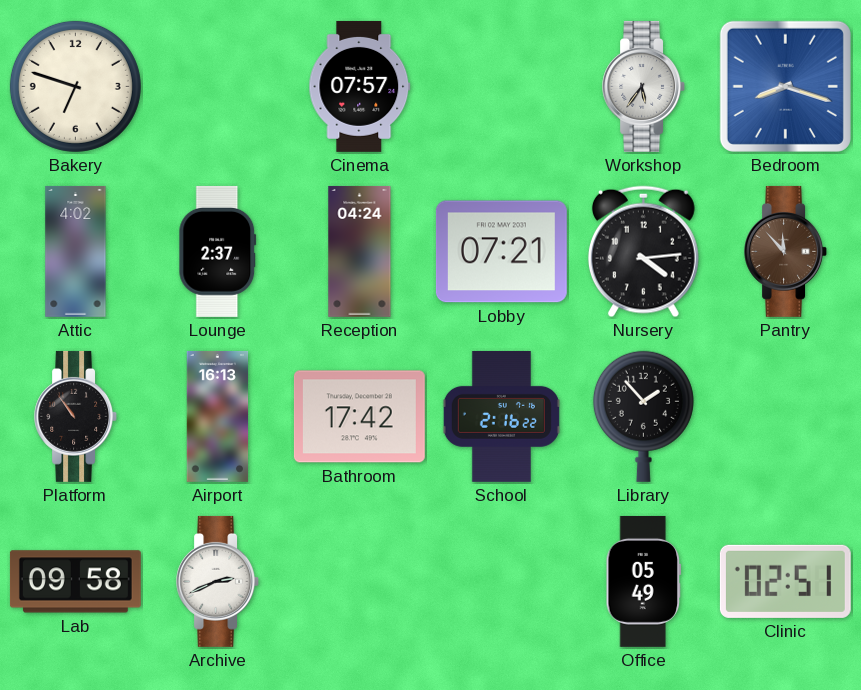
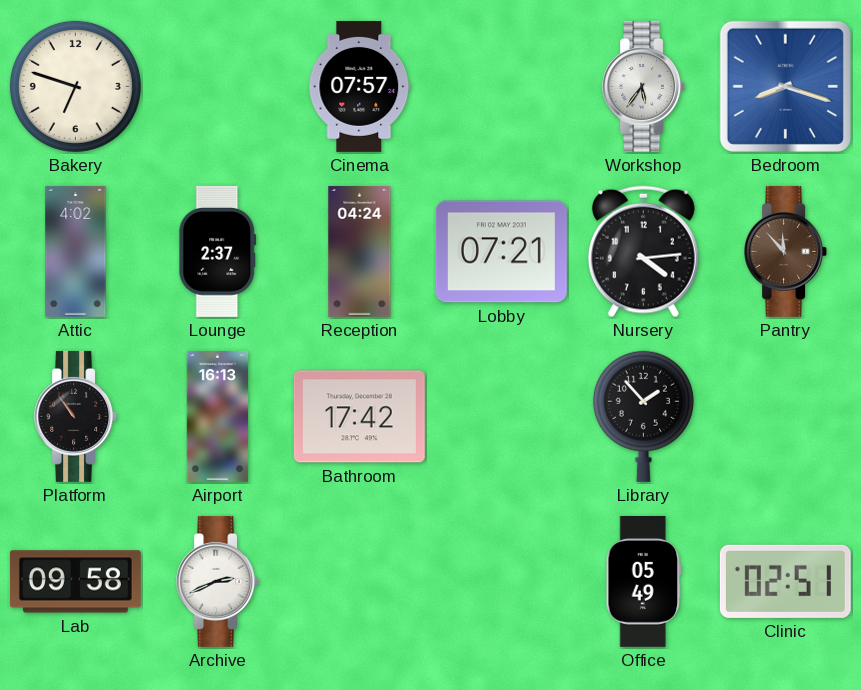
School: 2:16 -> none (501, 416)
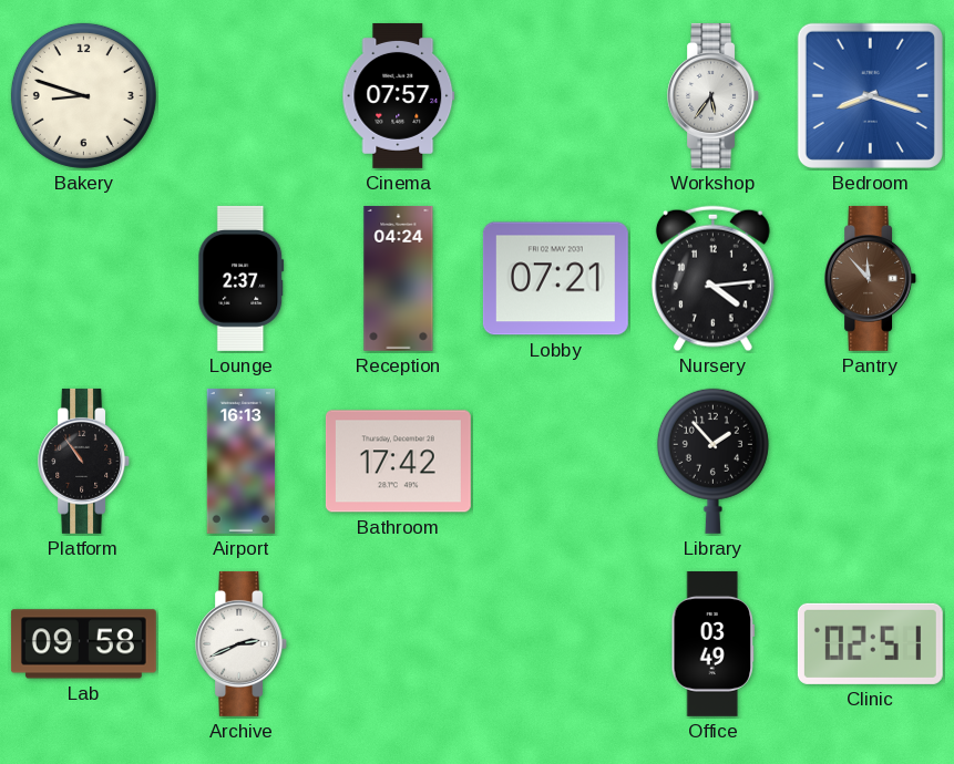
Bakery: 6:48 -> 8:48 (83, 95)
Attic: 4:02 -> none (76, 251)
Office: 05:49 -> 03:49 (714, 643)
